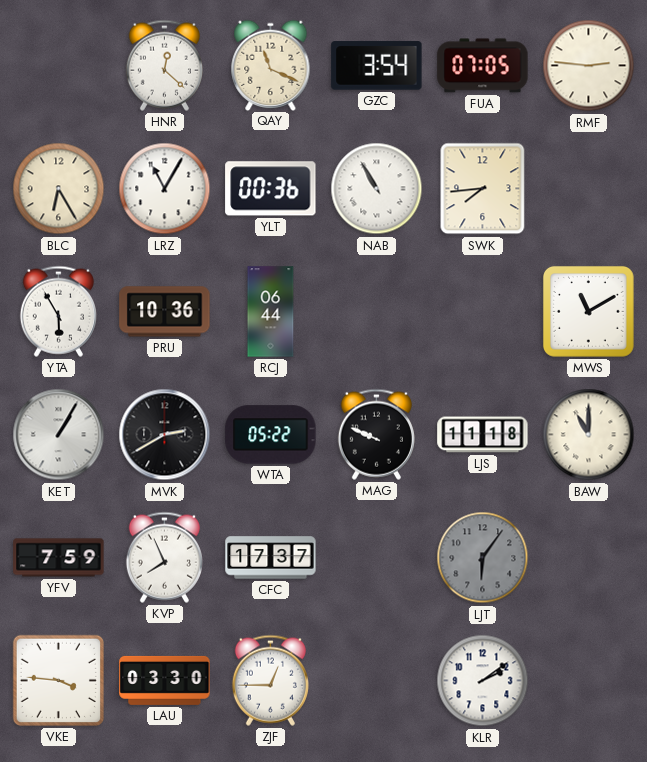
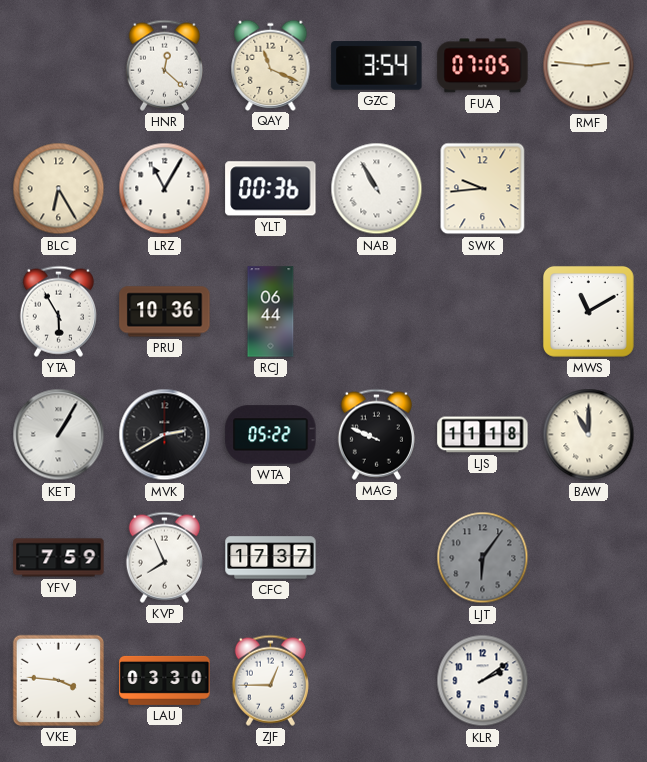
SWK: 7:44 -> 9:44 (483, 189)
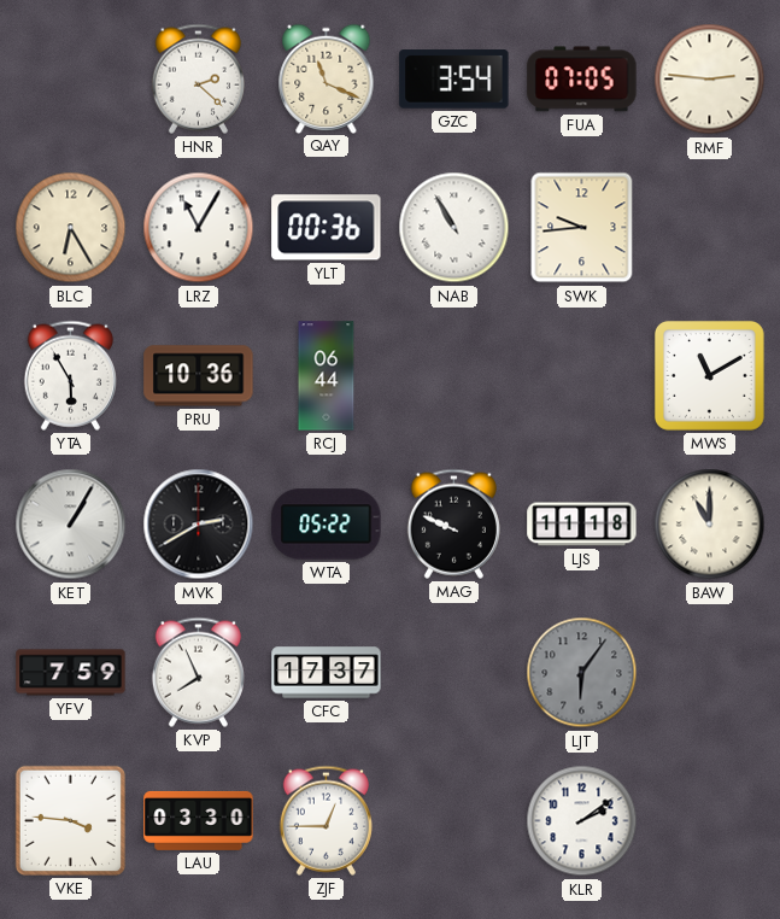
HNR: 12:22 -> 2:22 (198, 78)
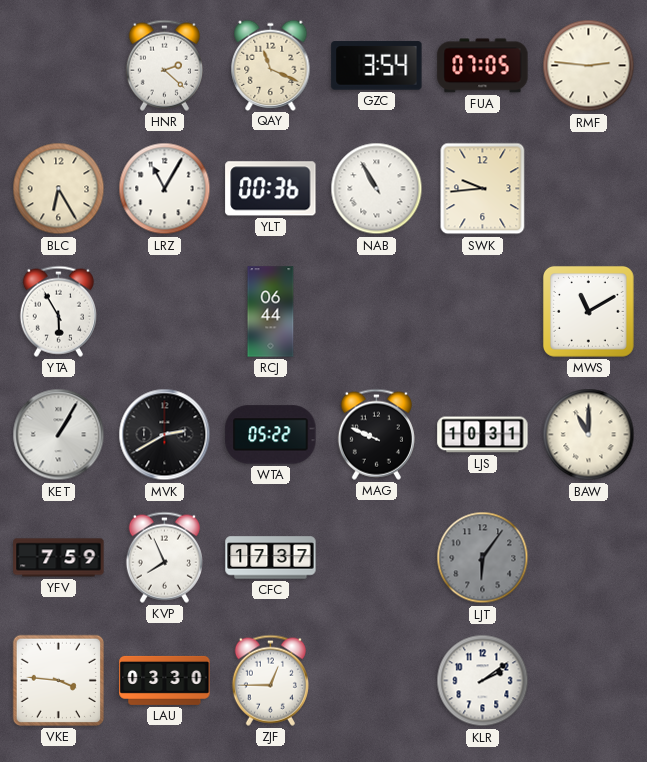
PRU: 10:36 -> none (199, 376)
LJS: 11:18 -> 10:31 (483, 435)
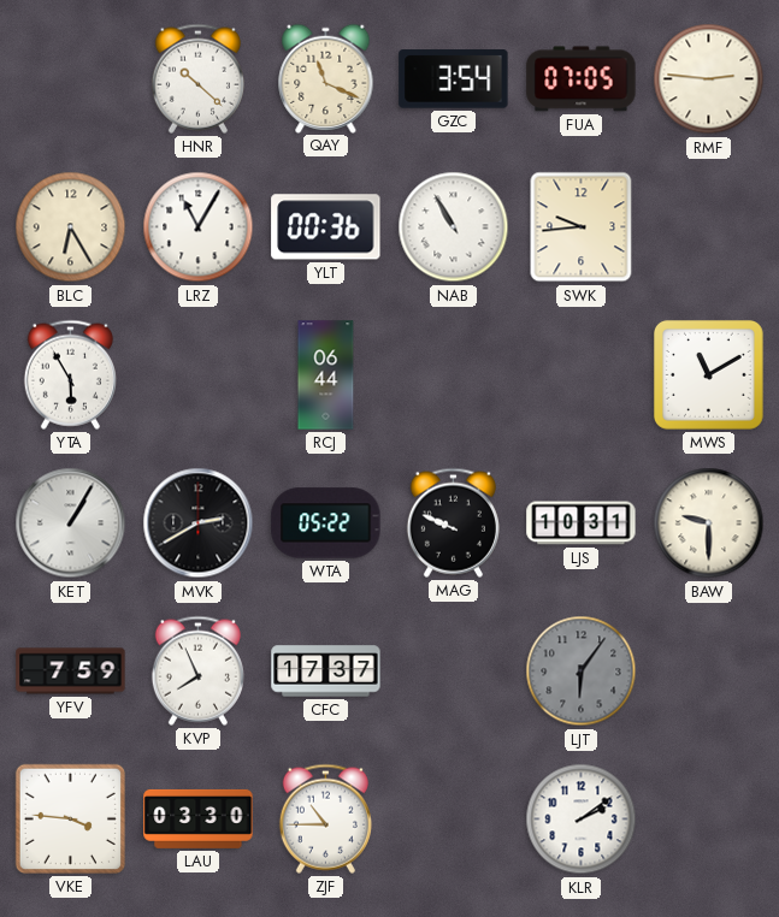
HNR: 2:22 -> 10:22 (197, 78)
BAW: 11:00 -> 9:30 (709, 523)
ZJF: 12:45 -> 10:45 (325, 818)
